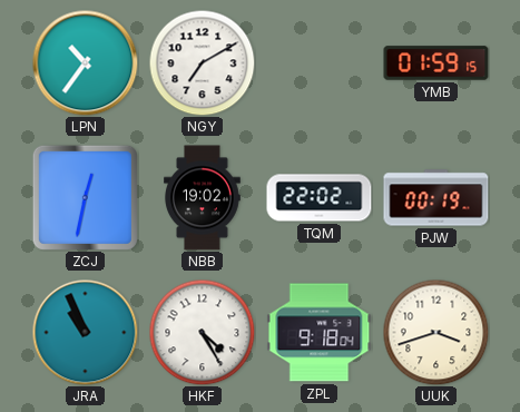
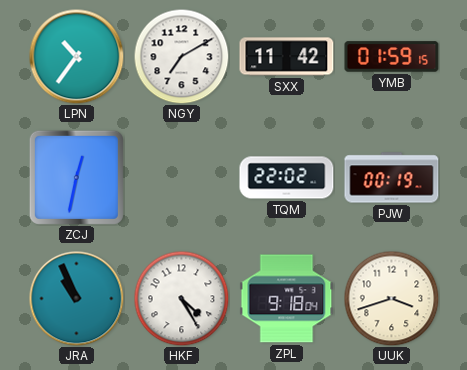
SXX: none -> 11:42 (287, 57)
NBB: 19:02 -> none (203, 198)
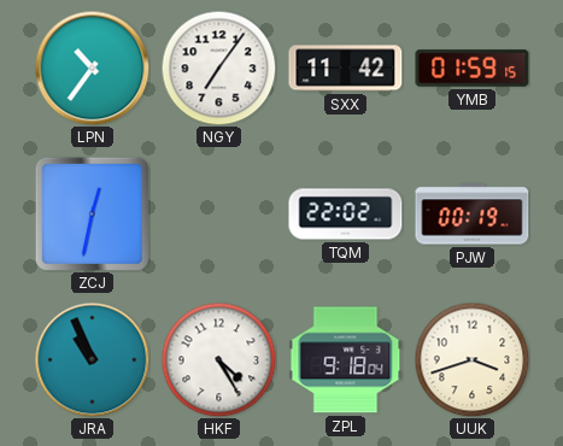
NGY: 7:10 -> 7:06 (218, 68)
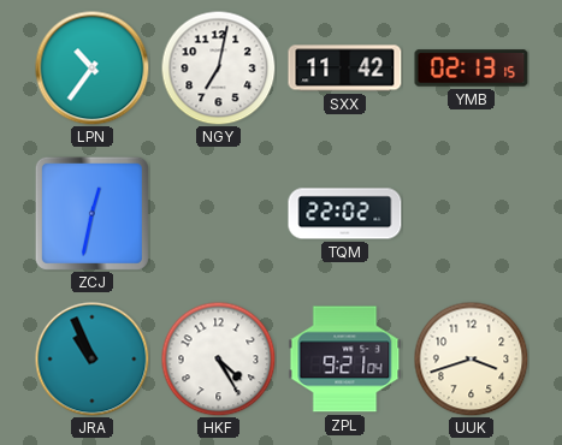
NGY: 7:06 -> 7:02 (218, 67)
YMB: 01:59 -> 02:13 (472, 69)
PJW: 00:19 -> none (473, 215)
ZPL: 9:18 -> 9:21 (345, 360)
